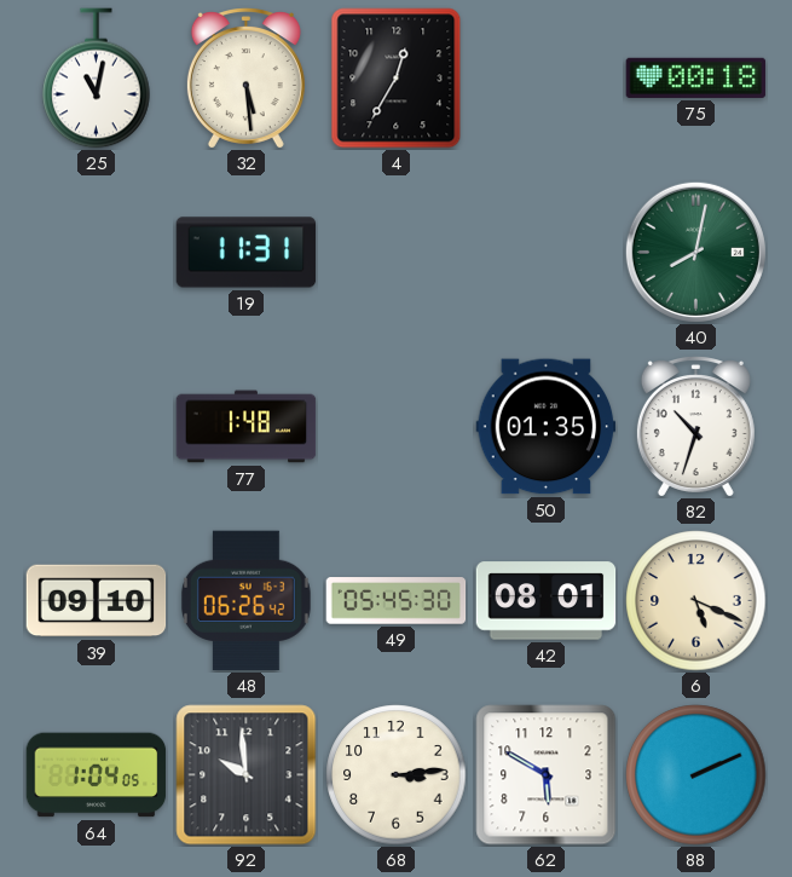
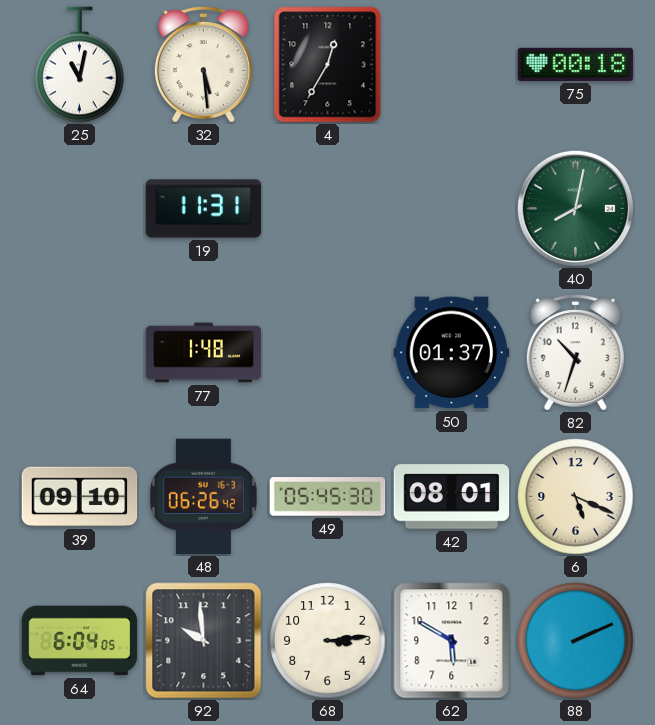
50: 01:35 -> 01:37 (452, 353)
64: 1:04 -> 6:04 (80, 641)
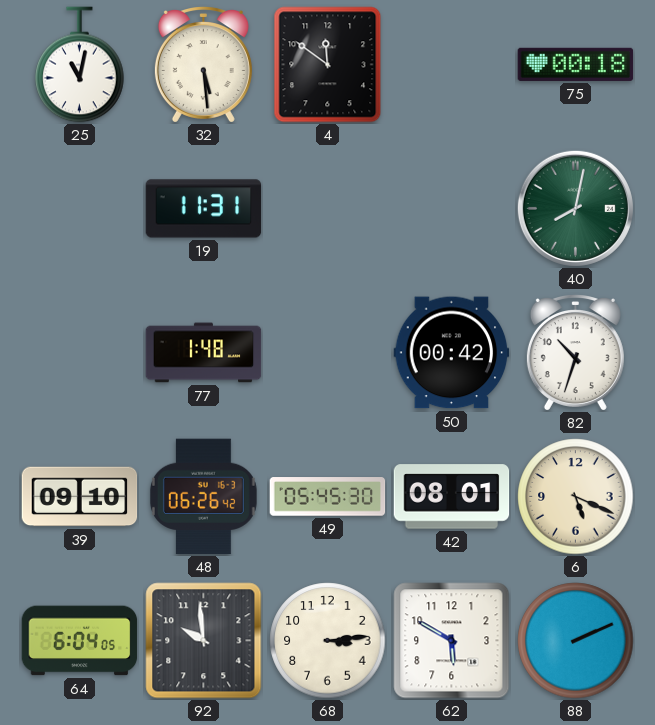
4: 12:35 -> 11:51 (328, 65)
50: 01:37 -> 00:42 (452, 353)
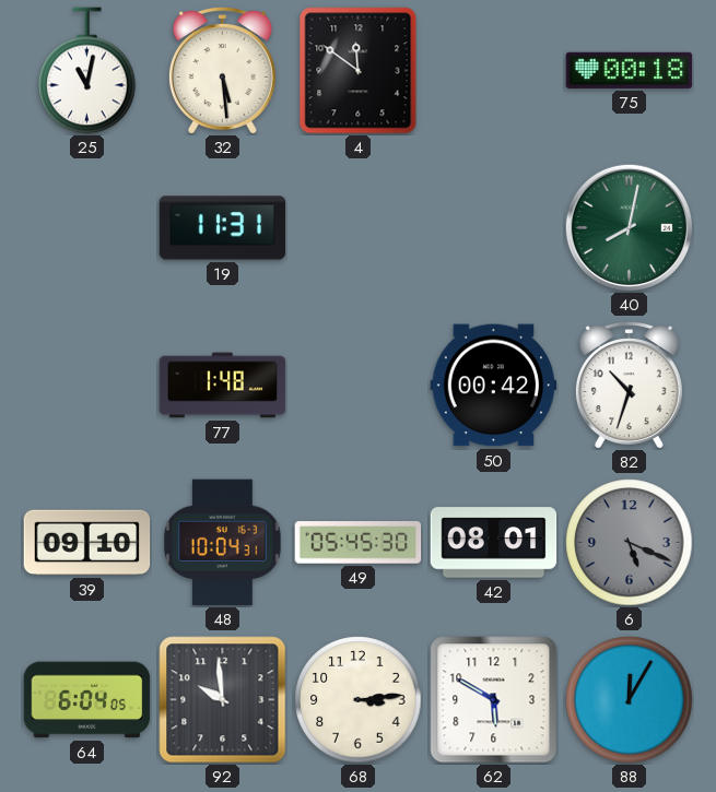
48: 06:26 -> 10:04 (222, 543)
6 dial: cream -> grey (630, 543)
88: 2:11 -> 12:05 (630, 700)
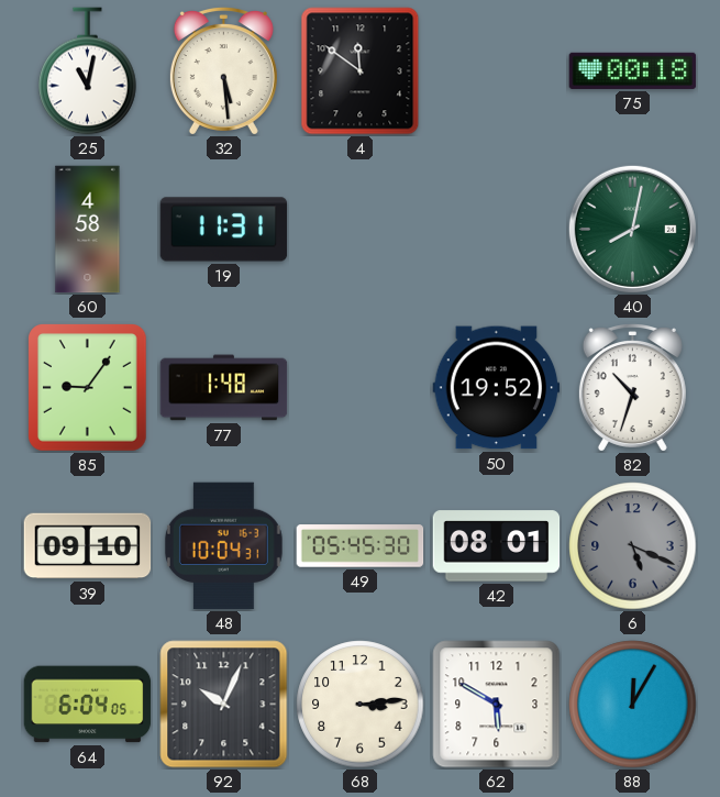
60: none -> 4:58 (88, 230)
85: none -> 9:06 (88, 388)
50: 00:42 -> 19:52 (497, 388)
92: 9:59 -> 10:04 (224, 705)
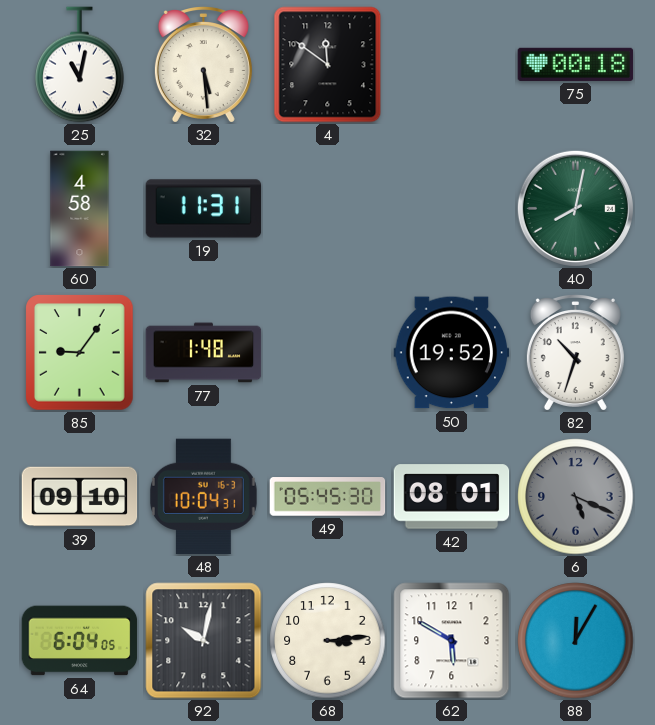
92: 10:04 -> 10:02 (204, 641)
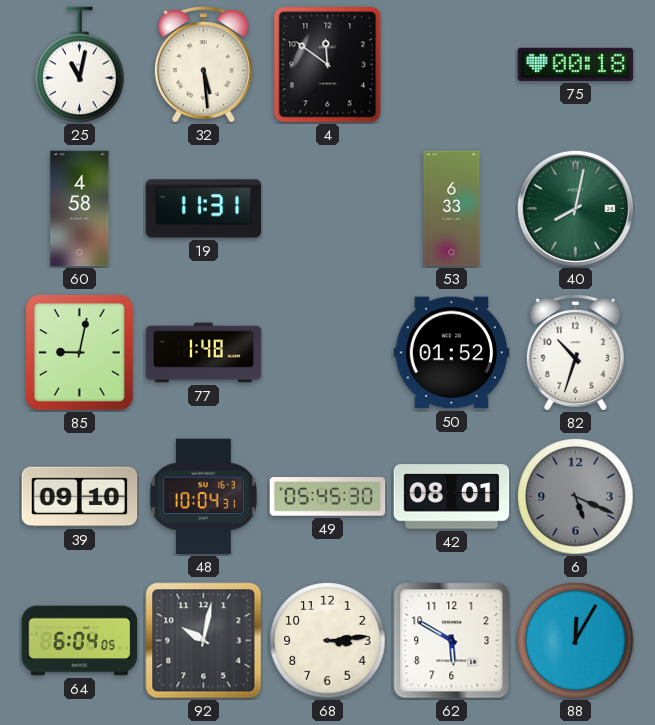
53: none -> 6:33 (452, 209)
85: 9:06 -> 9:02 (80, 353)
50: 19:52 -> 01:52 (452, 353)
